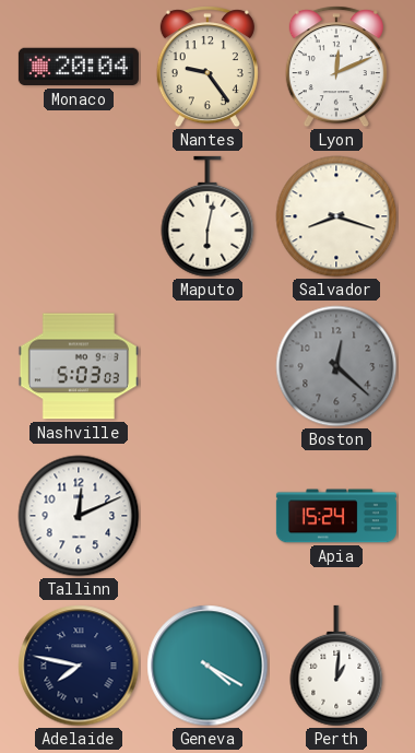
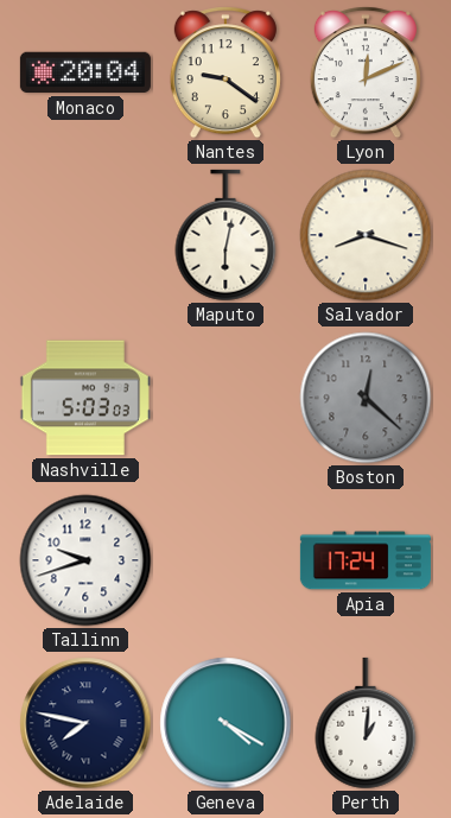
Nantes: 9:24 -> 9:21 (225, 72)
Tallinn: 12:11 -> 9:42 (85, 560)
Apia: 15:24 -> 17:24 (366, 560)
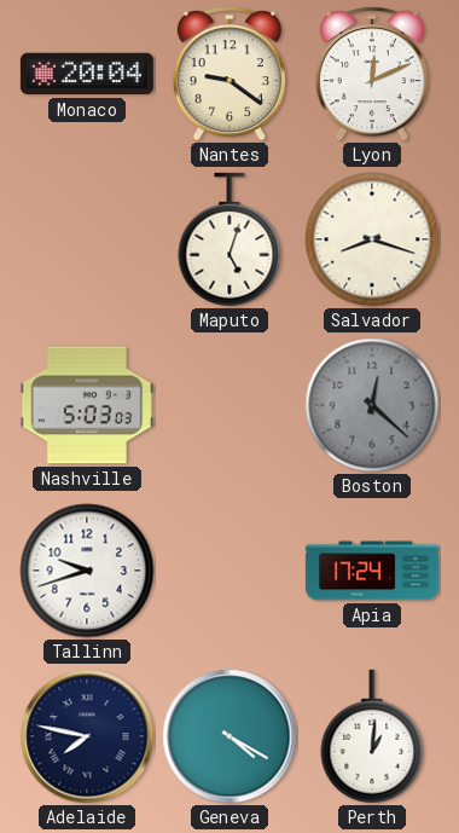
Maputo: 6:02 -> 5:03 (230, 239)
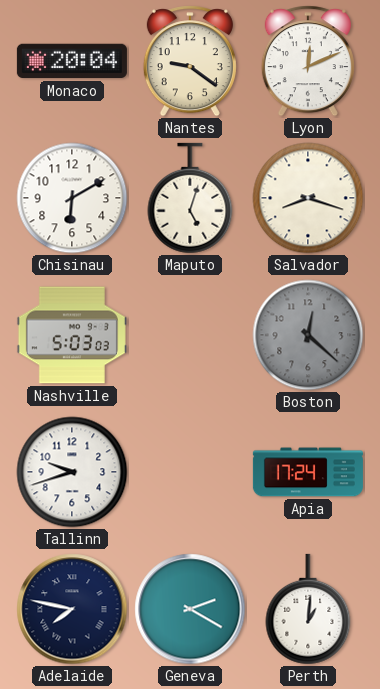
Chisinau: none -> 6:10 (72, 198)
Geneva: 4:20 -> 2:20 (190, 609)
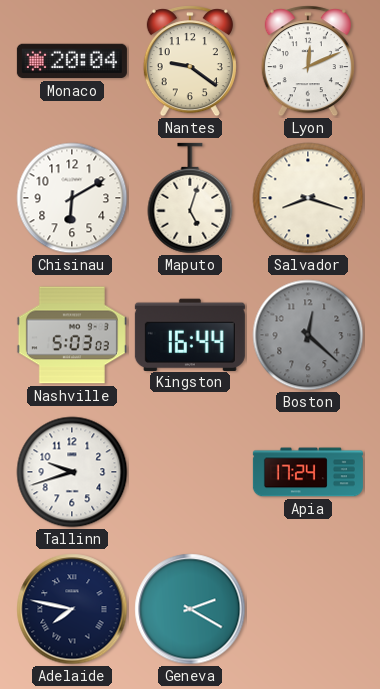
Kingston: none -> 16:44 (190, 334)
Perth: 1:01 -> none (308, 609)
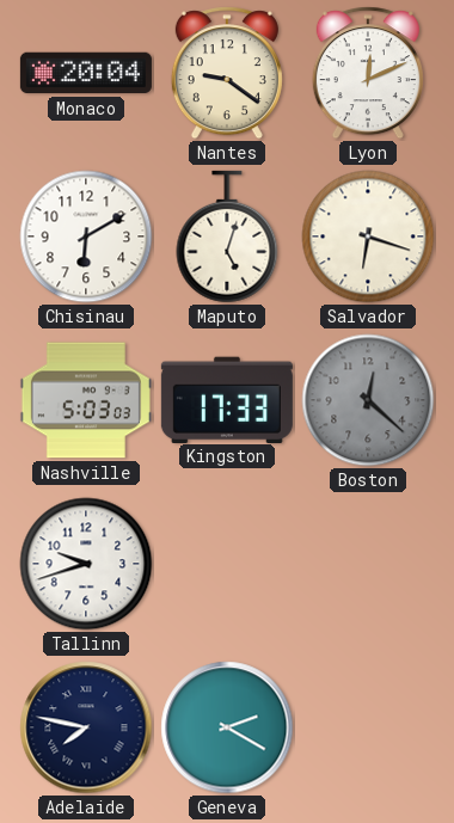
Salvador: 8:18 -> 6:18 (368, 237)
Kingston: 16:44 -> 17:33 (227, 399)
Apia: 17:24 -> none (308, 472)
